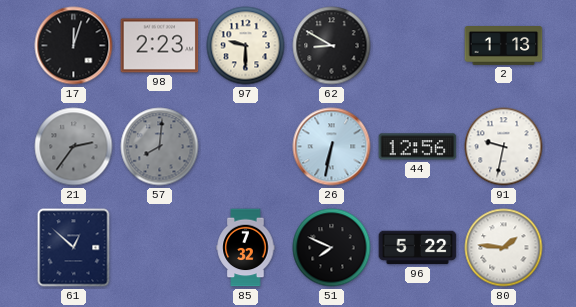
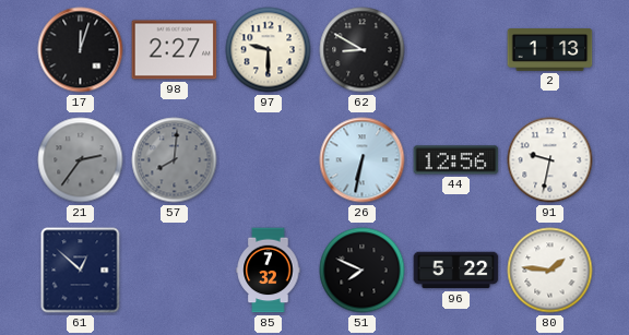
98: 2:23 -> 2:27 (175, 50)
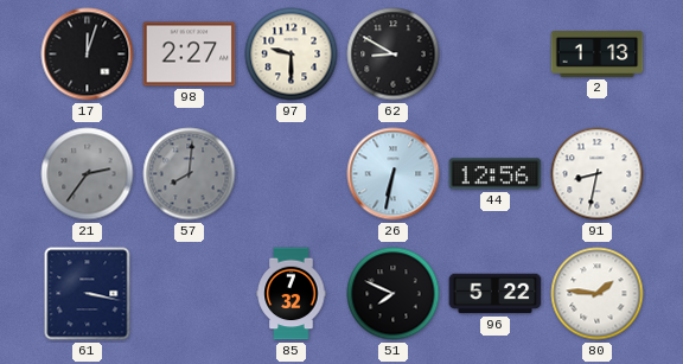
91: 9:32 -> 8:32 (598, 174)
61: 12:52 -> 3:17 (88, 294)
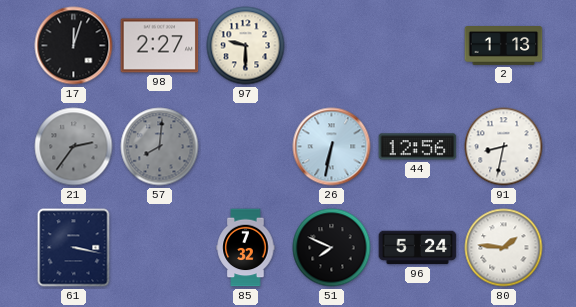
62: 8:50 -> none (394, 55)
96: 5:22 -> 5:24 (418, 248)
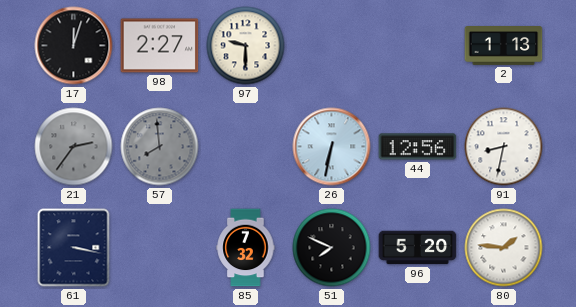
57: 8:01 -> 7:59 (160, 147)
96: 5:24 -> 5:20 (418, 248)
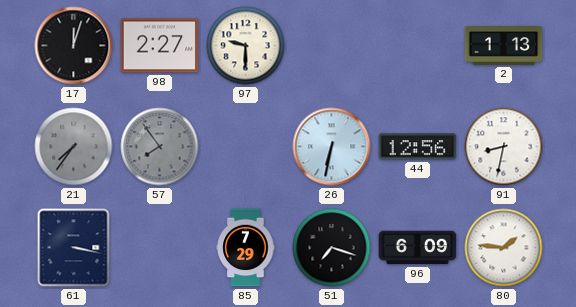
21: 2:36 -> 7:36 (74, 147)
57: 7:59 -> 7:54 (160, 147)
85: 7:32 -> 7:29 (246, 248)
51: 7:49 -> 7:18 (332, 248)
96: 5:20 -> 6:09 (418, 248)
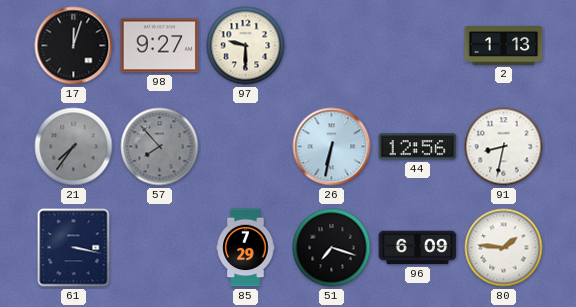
98: 2:27 -> 9:27 (160, 46)
57: 7:54 -> 7:53 (160, 147)
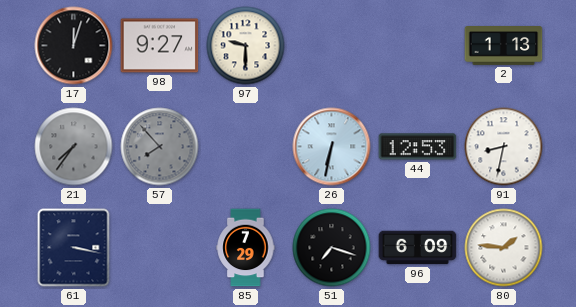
44: 12:56 -> 12:53 (418, 147)
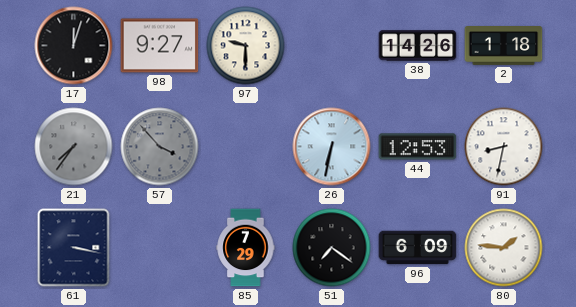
38: none -> 14:26 (418, 46)
2: 1:13 -> 1:18 (504, 46)
57: 7:53 -> 3:53 (160, 147)
51: 7:18 -> 7:21 (332, 248)
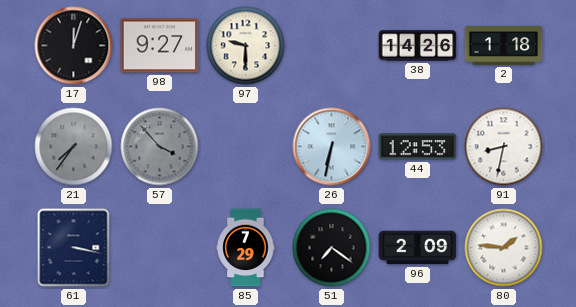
96: 6:09 -> 2:09 (418, 248)
